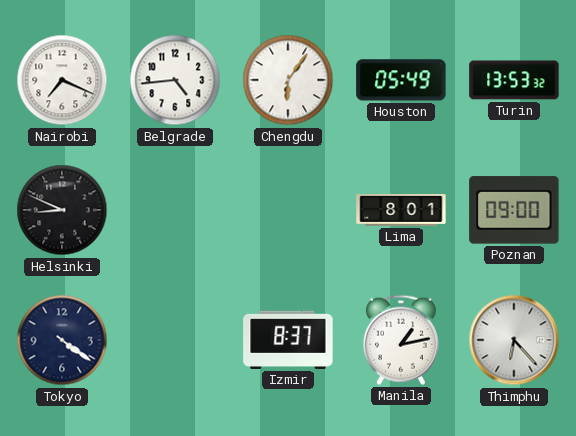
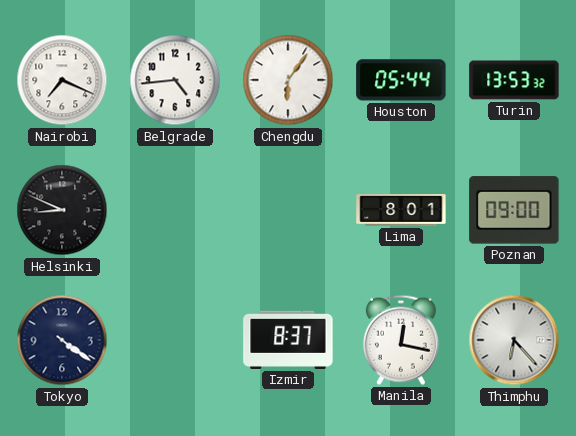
Houston: 05:49 -> 05:44 (401, 80)
Manila: 1:13 -> 12:17 (401, 340)
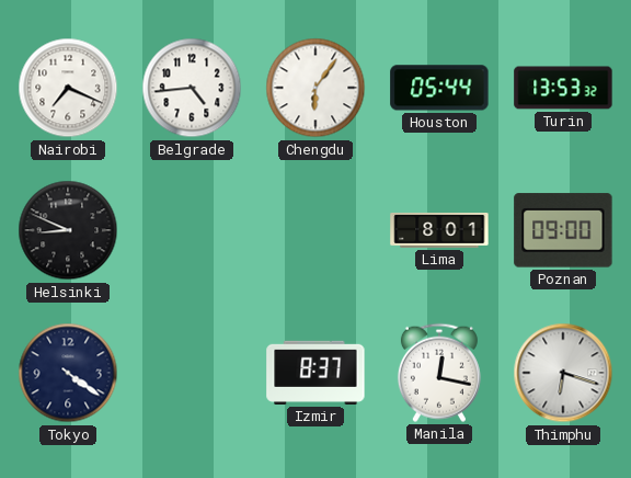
Thimphu: 6:23 -> 6:18 (563, 373)
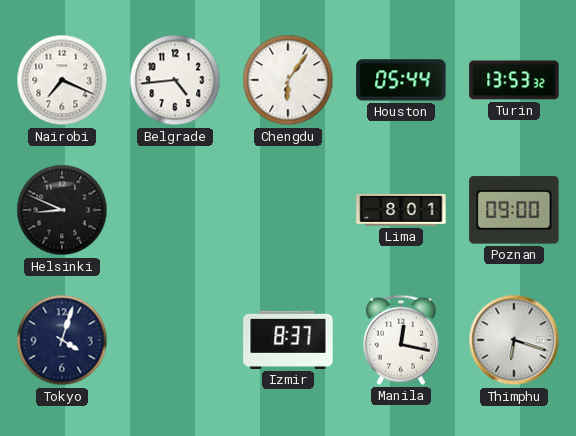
Tokyo: 4:21 -> 4:03 (62, 340)
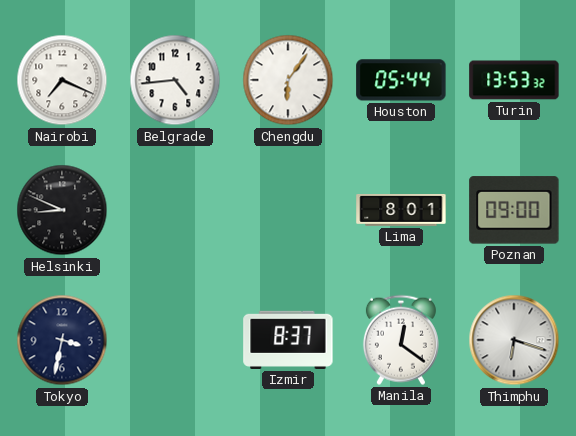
Tokyo: 4:03 -> 3:32 (62, 340)
Manila: 12:17 -> 12:21 (401, 340)
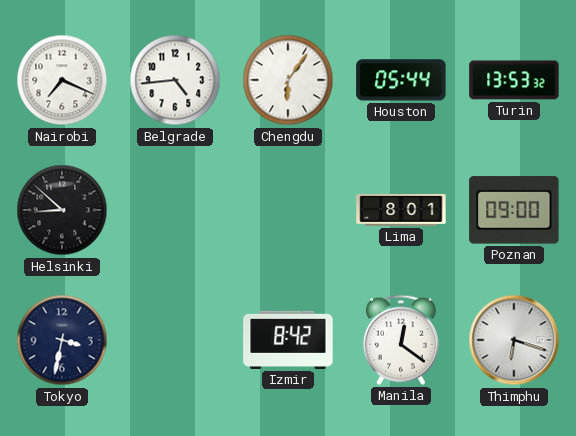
Helsinki: 8:49 -> 8:52 (62, 210)
Izmir: 8:37 -> 8:42 (288, 340)
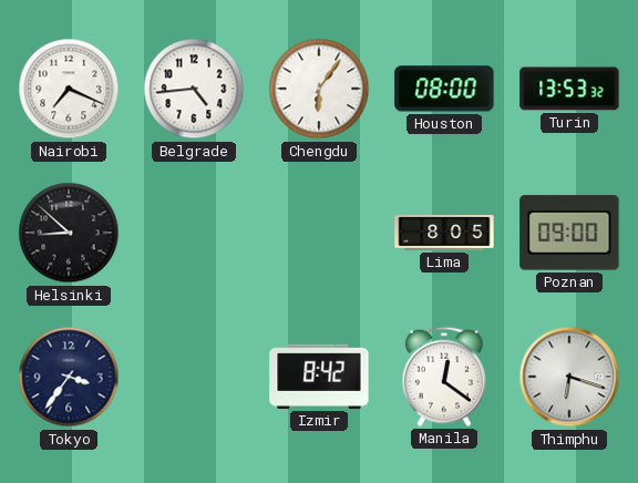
Houston: 05:44 -> 08:00 (444, 89)
Lima: 8:01 -> 8:05 (444, 234)
Tokyo: 3:32 -> 3:36 (69, 377)
